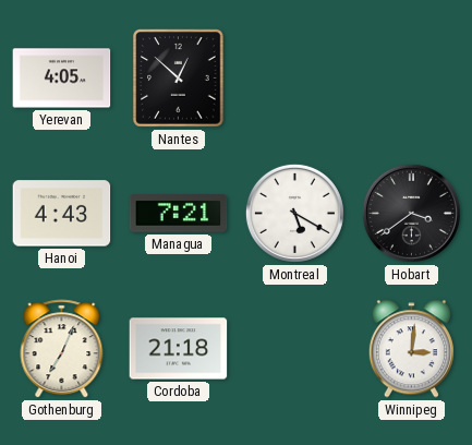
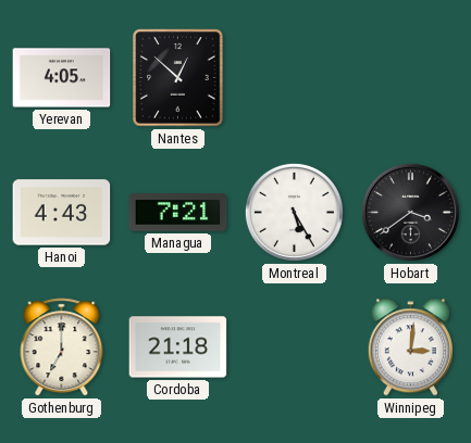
Montreal: 5:20 -> 5:25 (294, 212)
Gothenburg: 7:04 -> 7:00 (62, 347)
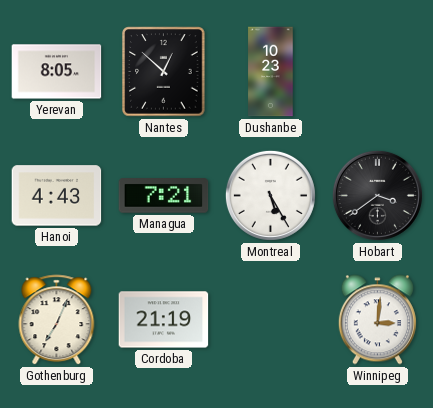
Yerevan: 4:05 -> 8:05 (57, 72)
Dushanbe: none -> 10:23 (271, 72)
Gothenburg: 7:00 -> 7:04 (57, 320)
Cordoba: 21:18 -> 21:19 (164, 320)
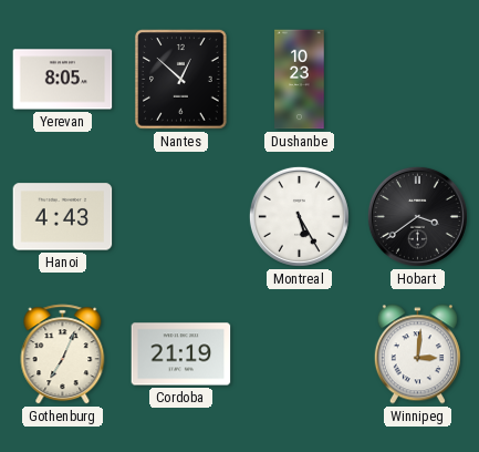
Managua: 7:21 -> none (164, 196)
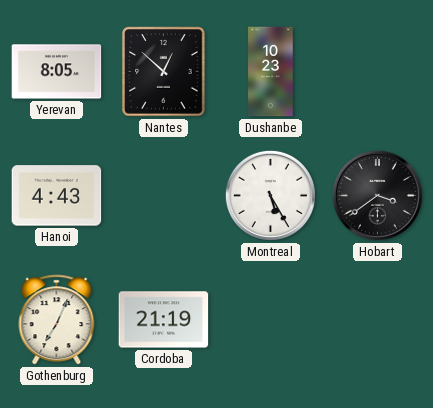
Winnipeg: 3:01 -> none (417, 355)
